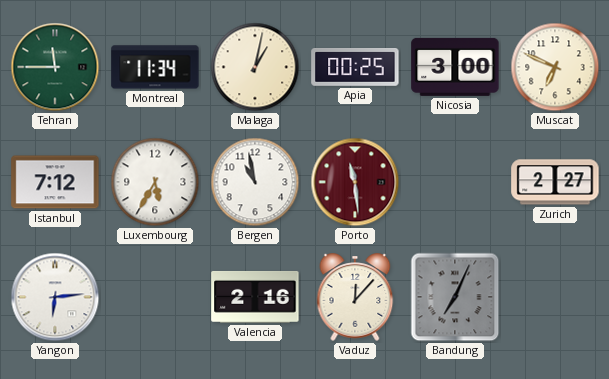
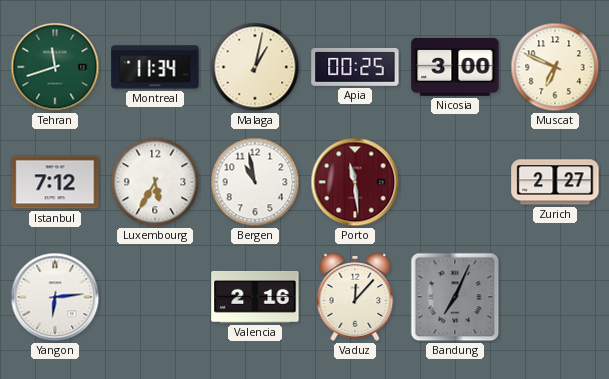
Tehran: 11:45 -> 11:42 (55, 67)
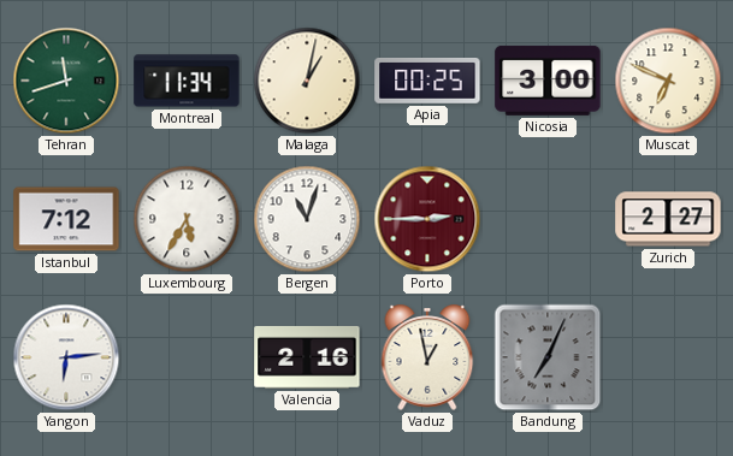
Bergen: 10:58 -> 11:03 (307, 219)
Porto: 11:29 -> 2:45 (427, 219)
Vaduz: 12:07 -> 12:58 (427, 357)
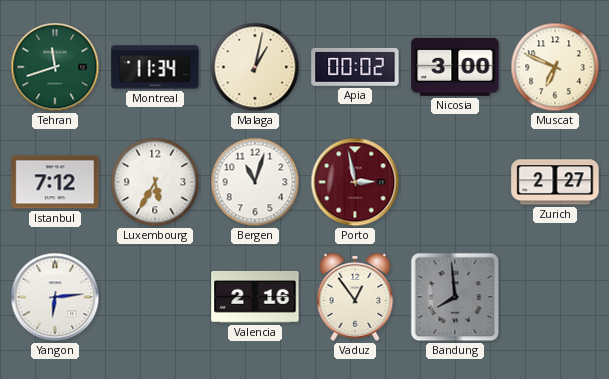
Apia: 00:25 -> 00:02 (355, 68)
Porto: 2:45 -> 2:58 (355, 182)
Vaduz: 12:58 -> 12:54 (355, 297)
Bandung: 7:04 -> 7:59 (455, 297)
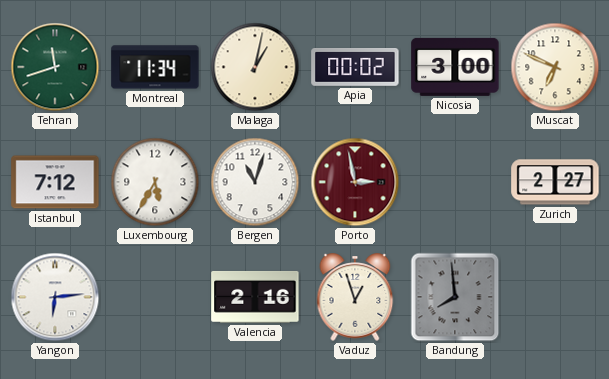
Vaduz: 12:54 -> 12:57 (355, 297)
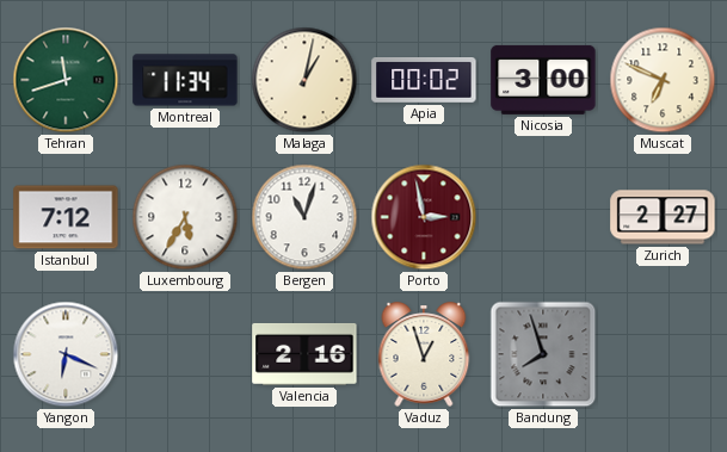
Yangon: 6:14 -> 6:19 (66, 354)
Bandung: 7:59 -> 7:57 (543, 354)
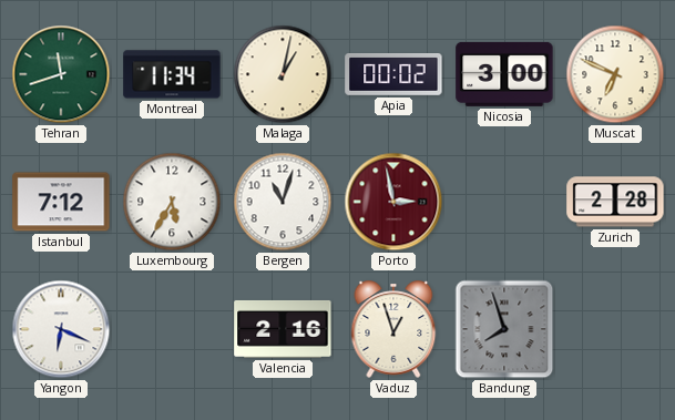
Zurich: 2:27 -> 2:28 (615, 202)
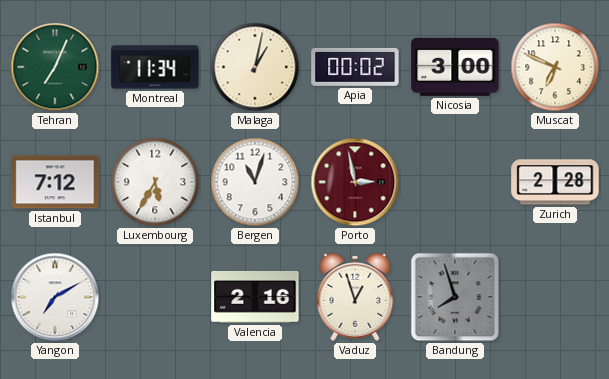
Tehran: 11:42 -> 7:04 (55, 67)
Yangon: 6:19 -> 7:10 (55, 297)
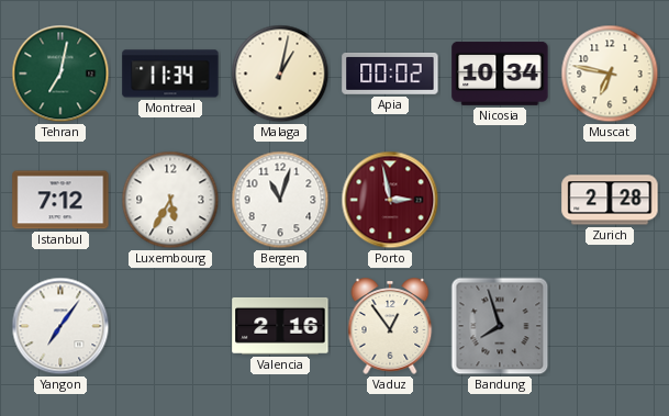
Tehran: 7:04 -> 7:02 (60, 74)
Nicosia: 3:00 -> 10:34 (500, 74)
Muscat: 6:49 -> 6:47 (610, 74)
Yangon: 7:10 -> 7:06 (60, 326)
Vaduz: 12:57 -> 12:54 (390, 326)
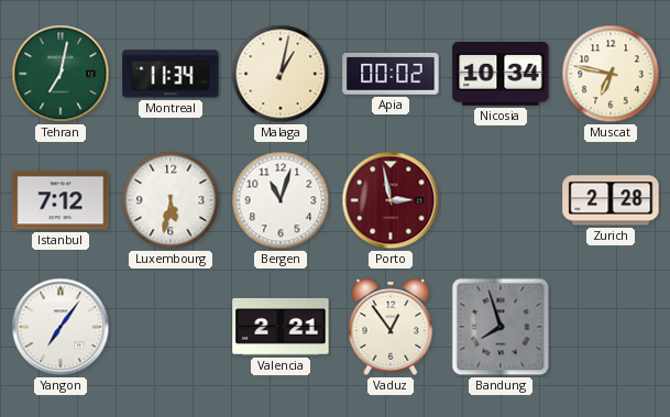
Luxembourg: 5:35 -> 5:32 (171, 200)
Valencia: 2:16 -> 2:21 (281, 327)
